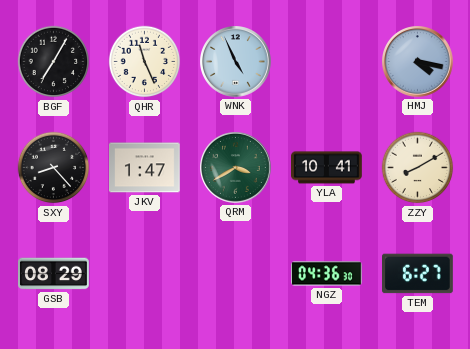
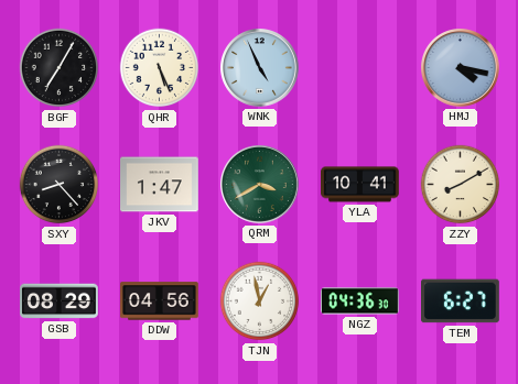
QHR: 11:26 -> 5:26 (160, 68)
DDW: none -> 04:56 (160, 301)
TJN: none -> 12:58 (260, 301)
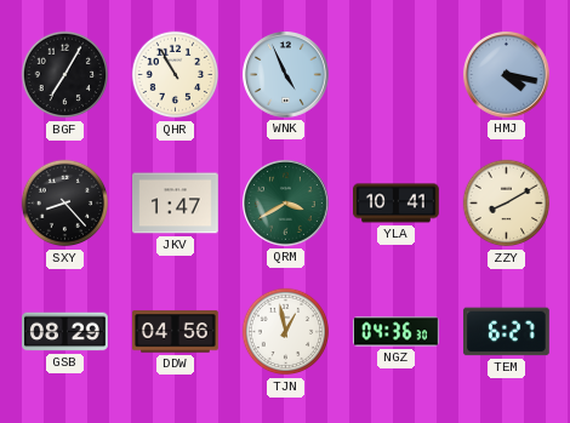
QHR: 5:26 -> 10:55 (176, 75)
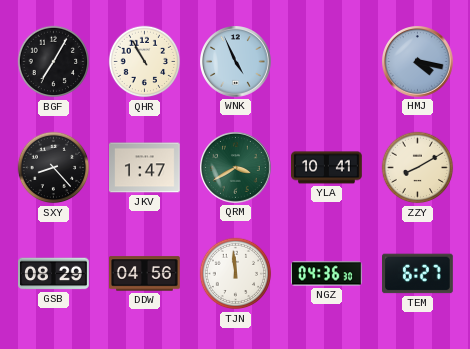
TJN: 12:58 -> 11:59 (236, 274)
